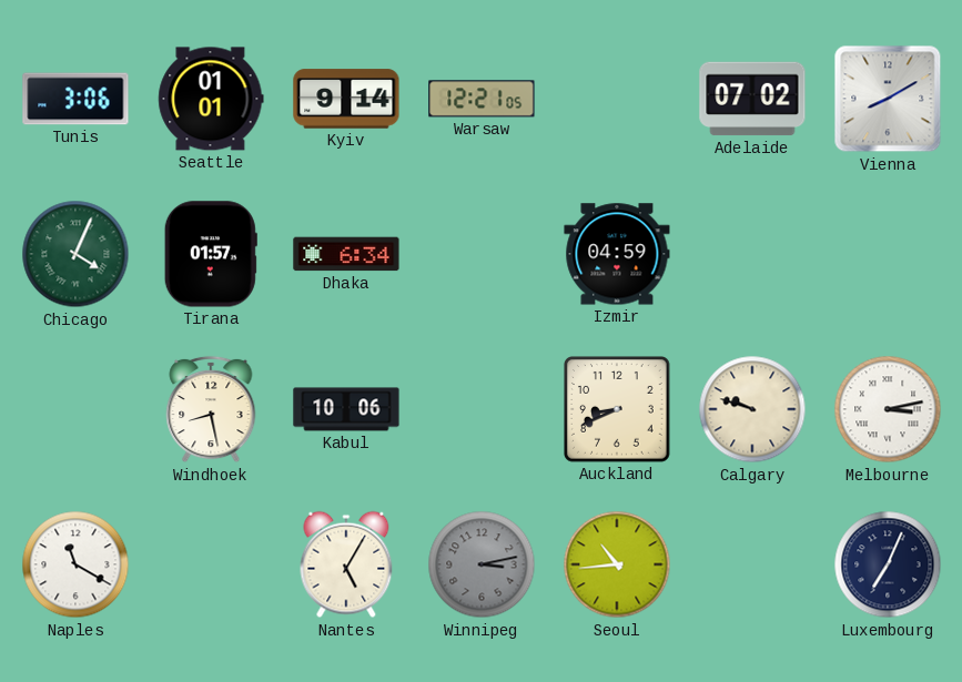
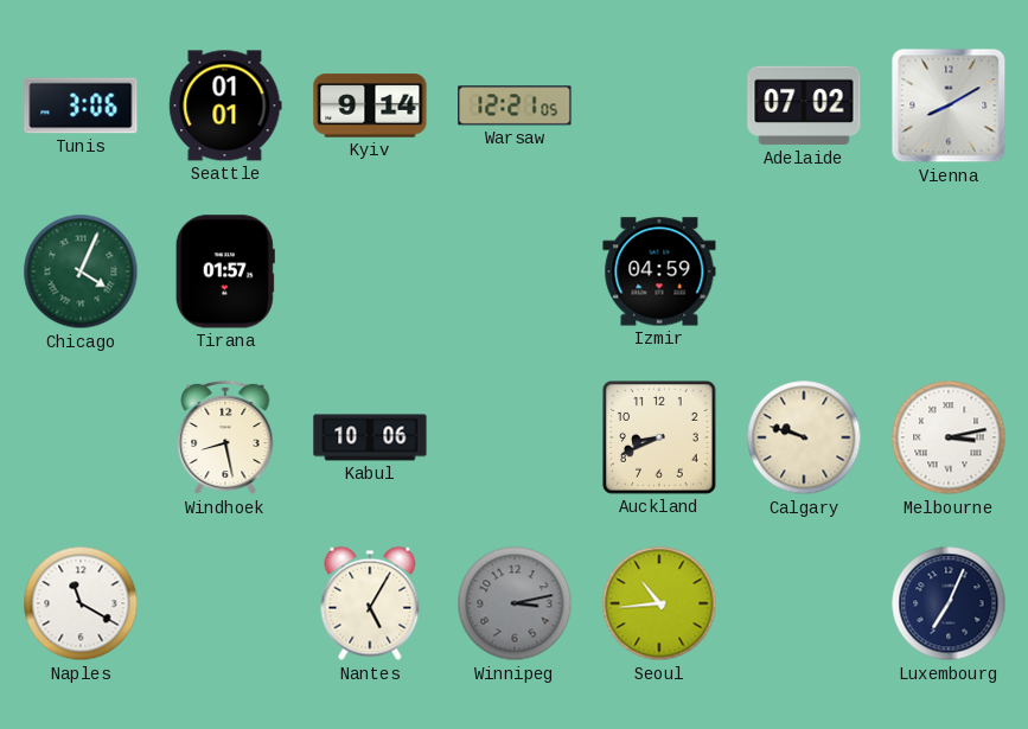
Dhaka: 6:34 -> none (346, 254)
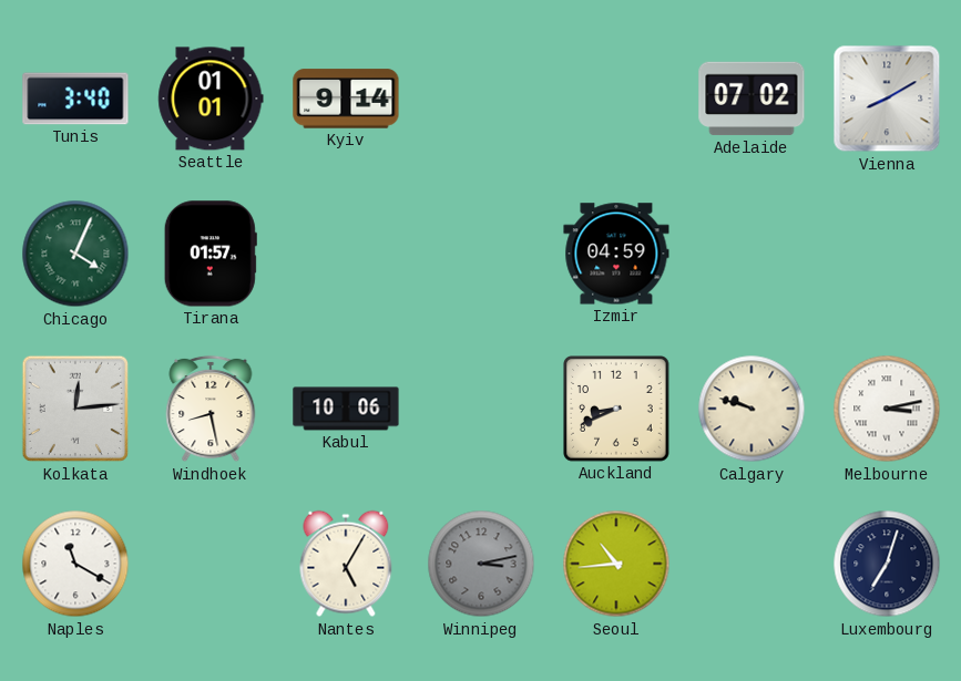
Tunis: 3:06 -> 3:40 (75, 99)
Warsaw: 12:21 -> none (515, 105)
Kolkata: none -> 12:14 (75, 409)
Luxembourg: 7:04 -> 7:03 (887, 564)
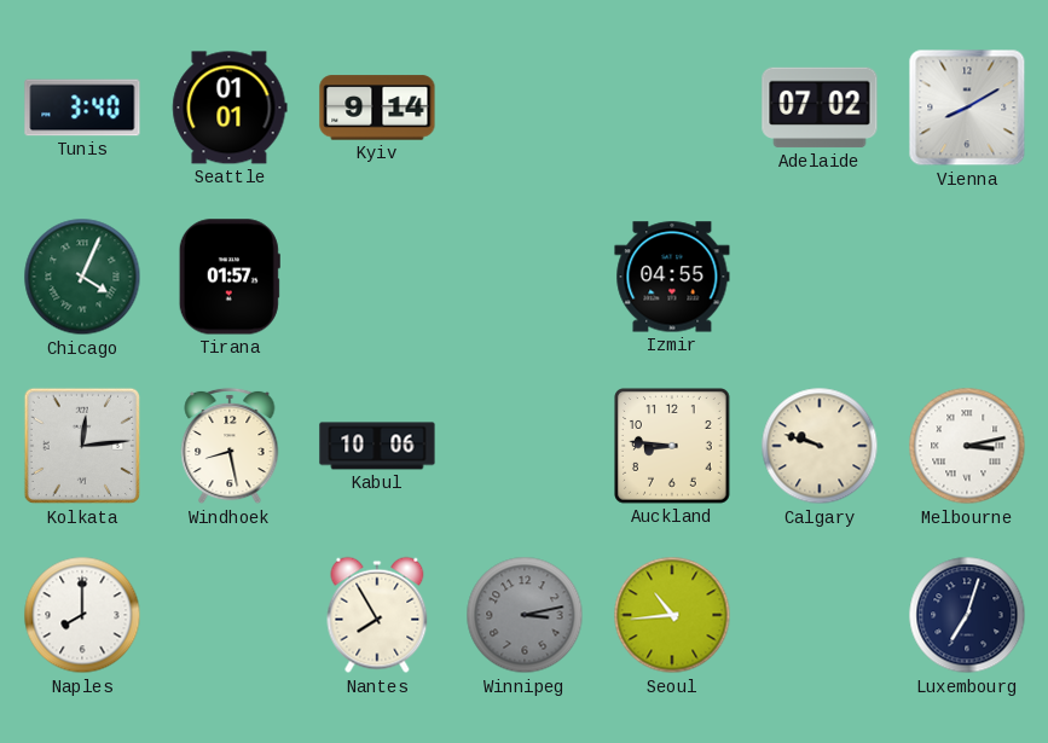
Izmir: 04:59 -> 04:55 (672, 277)
Auckland: 8:41 -> 8:46 (673, 447)
Naples: 11:20 -> 8:00 (82, 615)
Nantes: 5:05 -> 7:55 (377, 615)
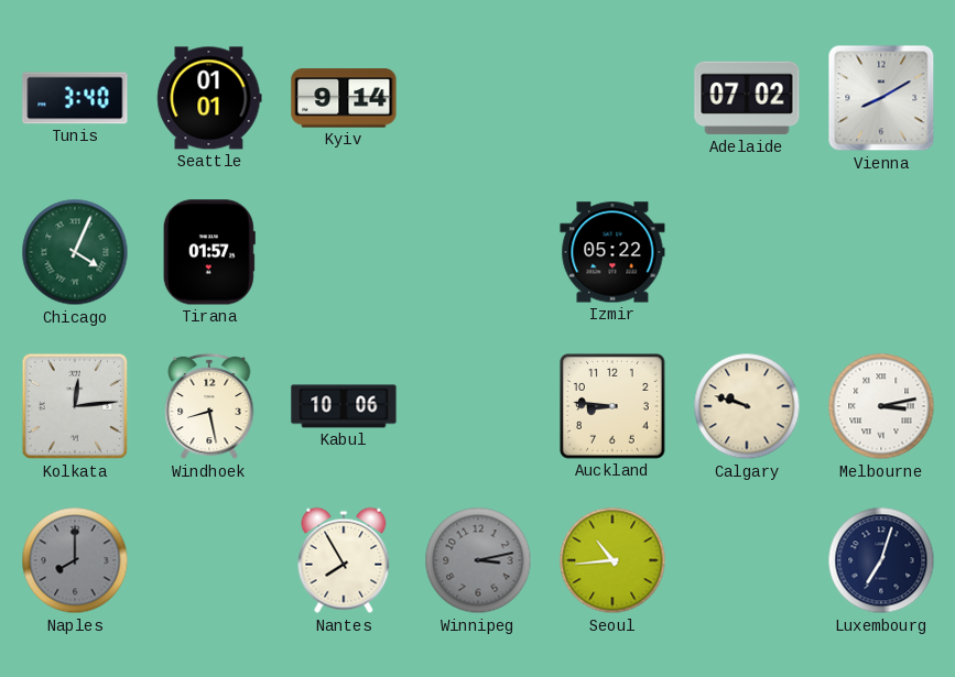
Izmir: 04:55 -> 05:22 (612, 252)
Naples dial: white -> grey (75, 560)
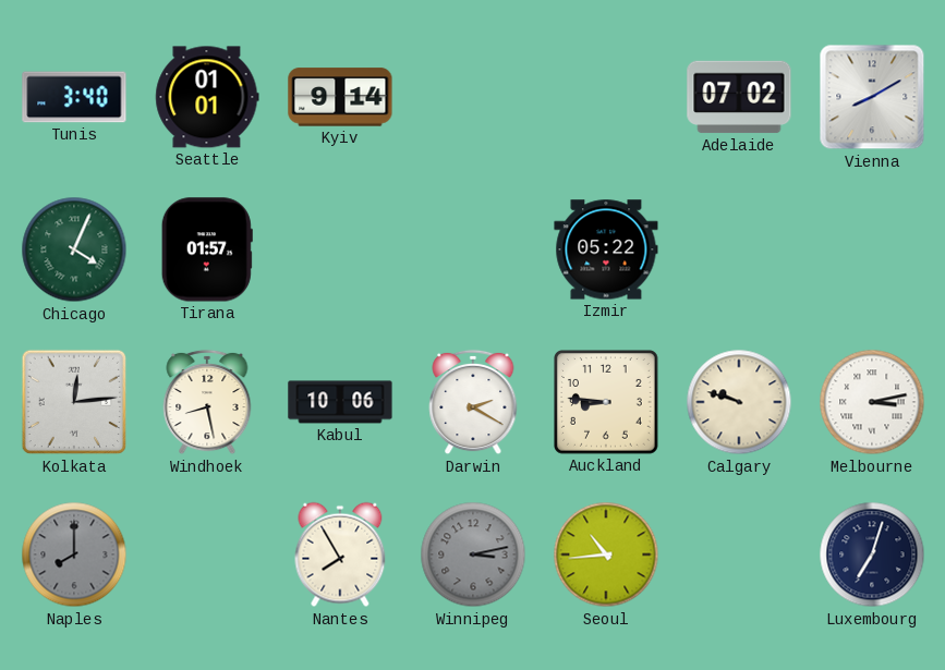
Darwin: none -> 2:20 (473, 402)
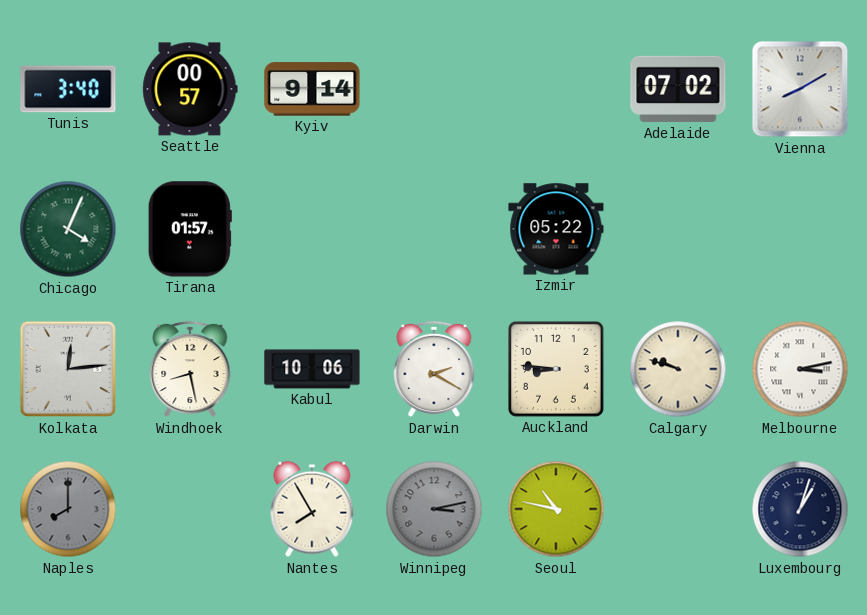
Seattle: 01:01 -> 00:57 (190, 89)
Seoul: 10:44 -> 10:47 (556, 509)
Luxembourg: 7:03 -> 1:03 (800, 509)
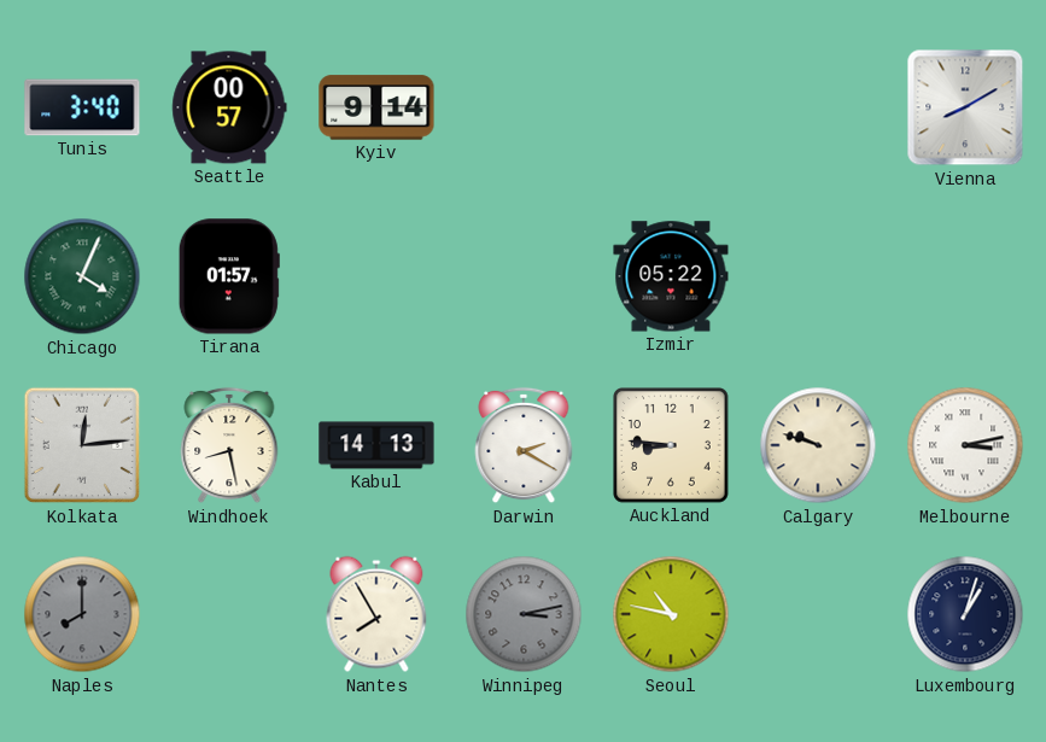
Adelaide: 07:02 -> none (678, 89)
Kabul: 10:06 -> 14:13 (376, 445)
